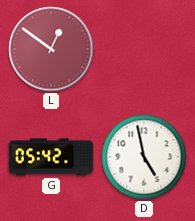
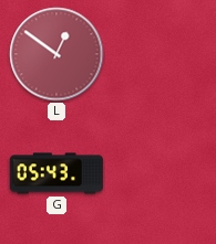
G: 05:42 -> 05:43 (56, 173)
D: 4:58 -> none (144, 157)
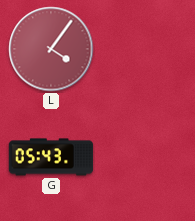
L: 12:51 -> 4:06 (51, 49)
